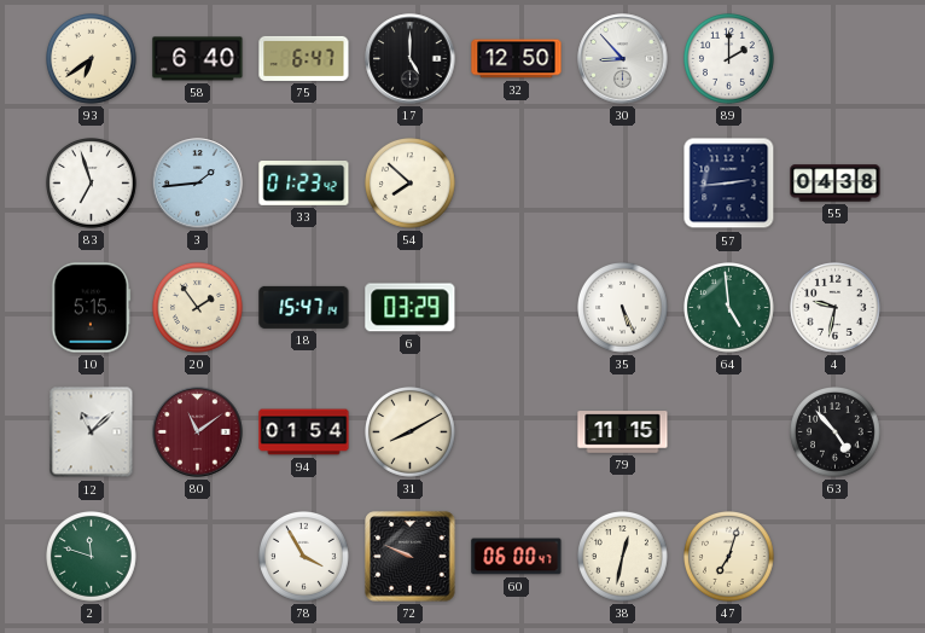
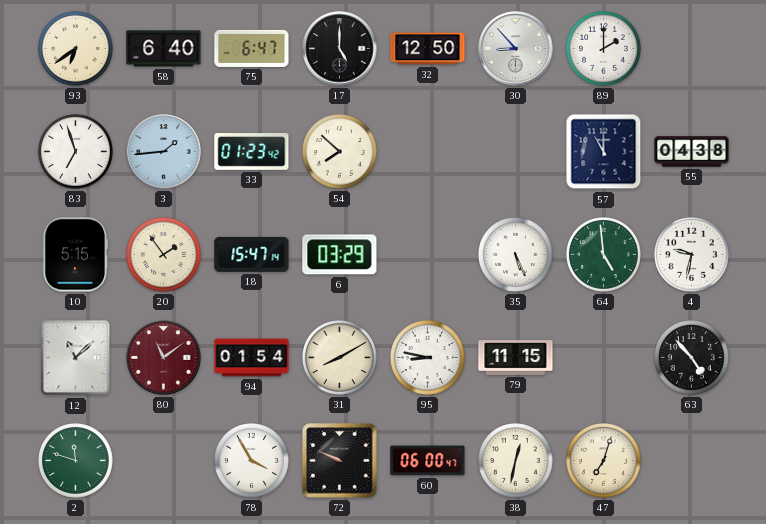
57: 2:44 -> 11:00 (604, 152)
95: none -> 8:47 (428, 358)
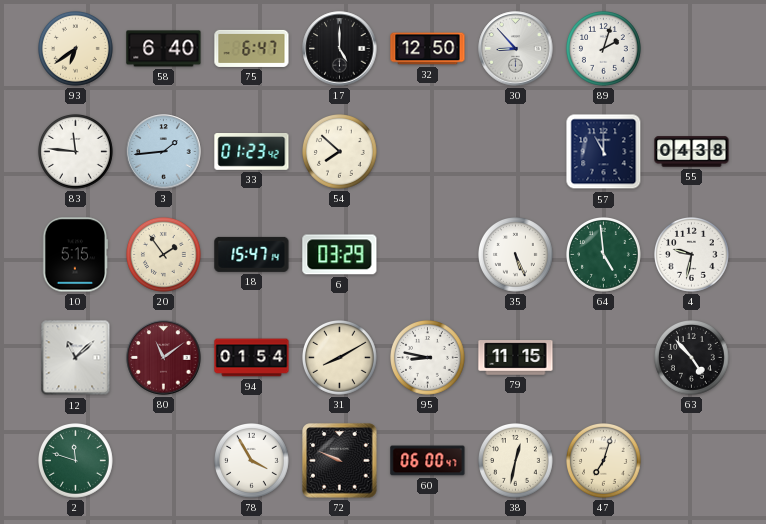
89: 2:00 -> 2:03 (604, 49)
83: 6:57 -> 11:46 (76, 152)
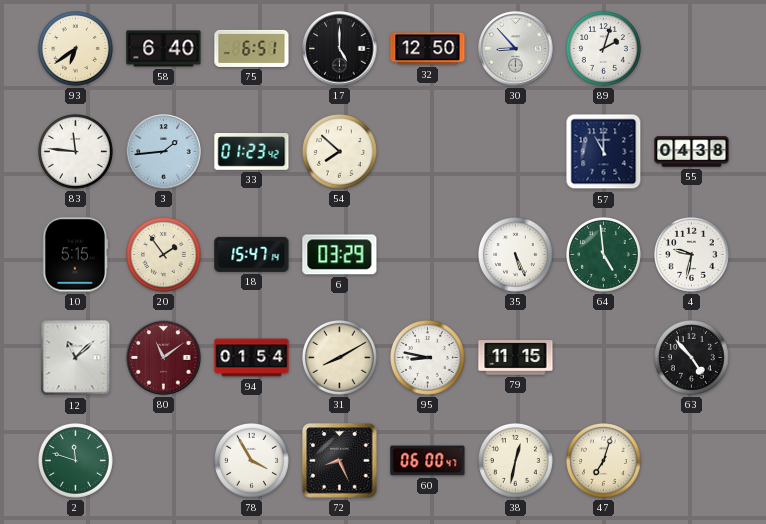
75: 6:47 -> 6:51 (252, 48)
72: 9:49 -> 8:26 (340, 461)
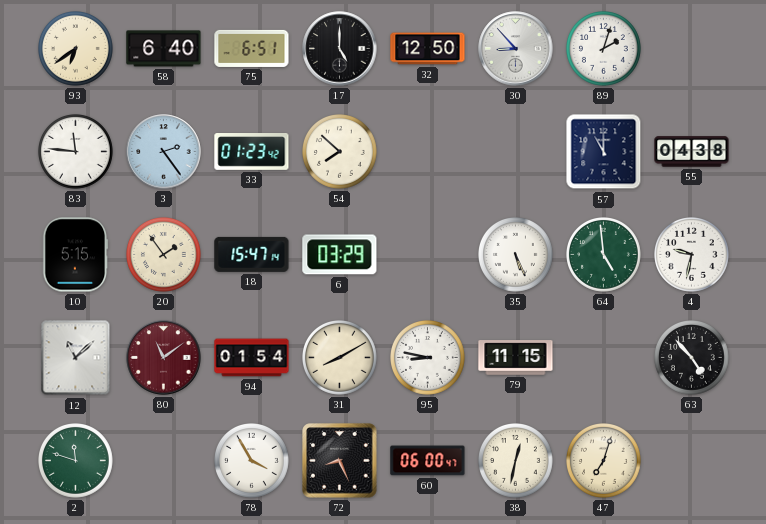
3: 1:44 -> 2:24 (164, 152)
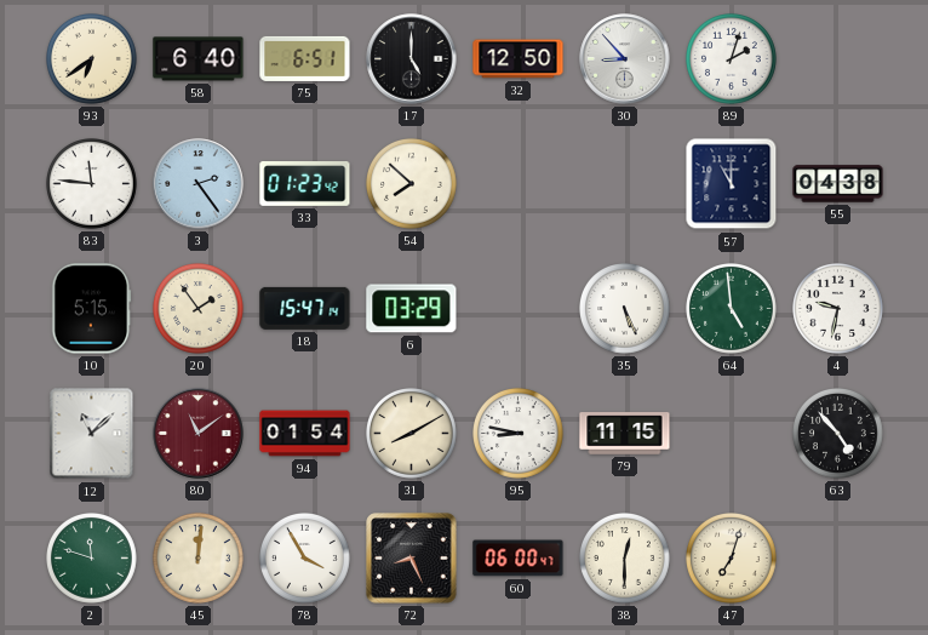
45: none -> 12:01 (199, 559)
38: 12:32 -> 12:30 (625, 559)
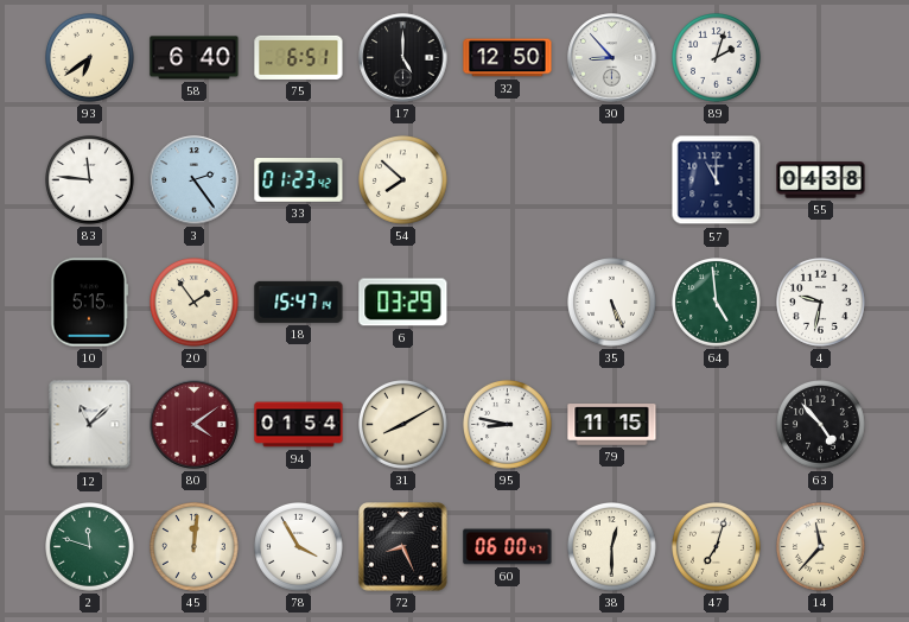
80: 11:09 -> 4:09 (195, 425)
14: none -> 11:37 (821, 547)
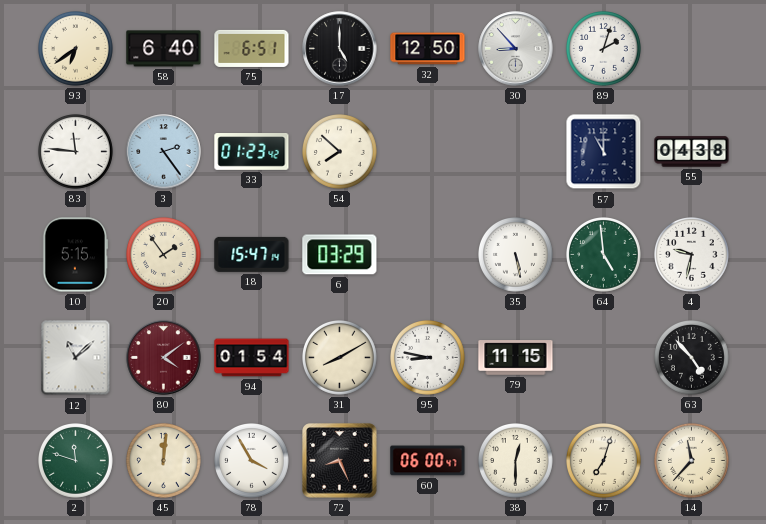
35: 5:26 -> 5:28 (516, 255)
